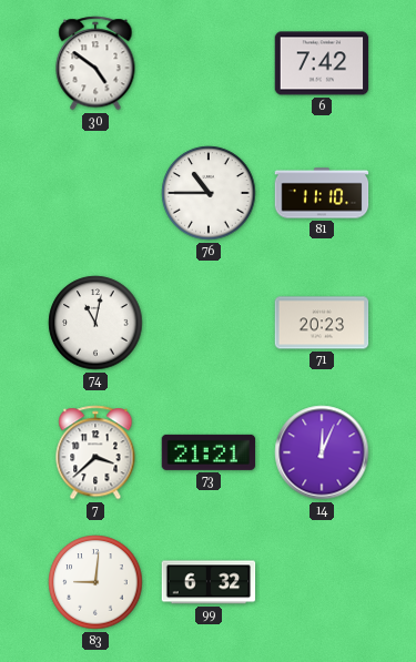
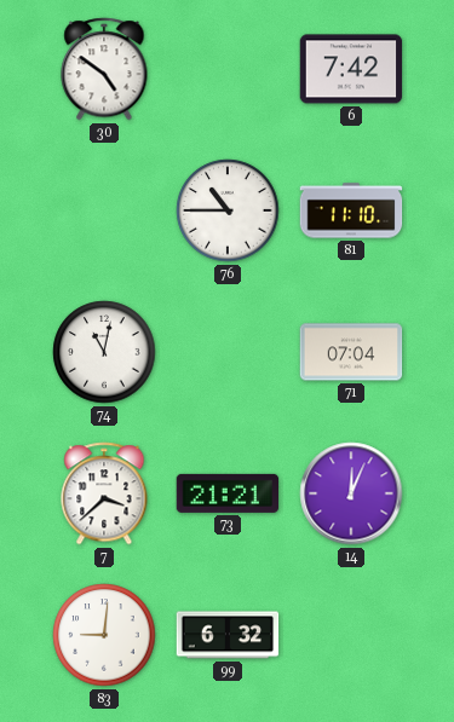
71: 20:23 -> 07:04 (351, 352)
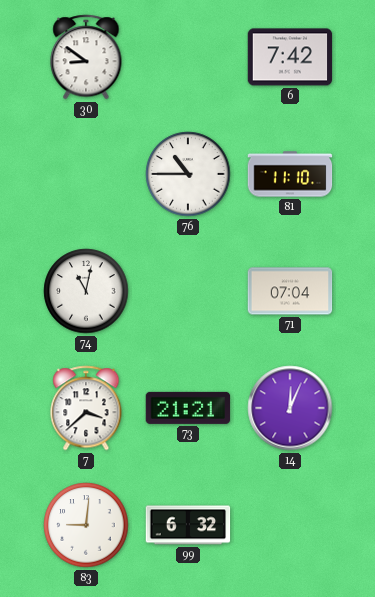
30: 4:51 -> 8:51 (86, 57)
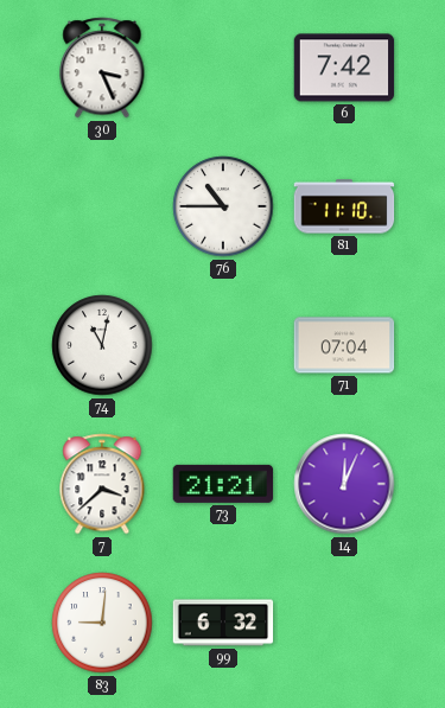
30: 8:51 -> 3:26 (102, 68)
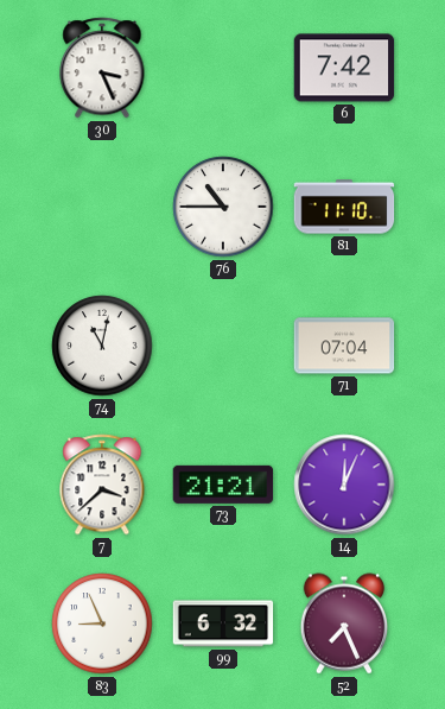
83: 9:01 -> 8:56 (102, 623)
52: none -> 7:26 (344, 623)
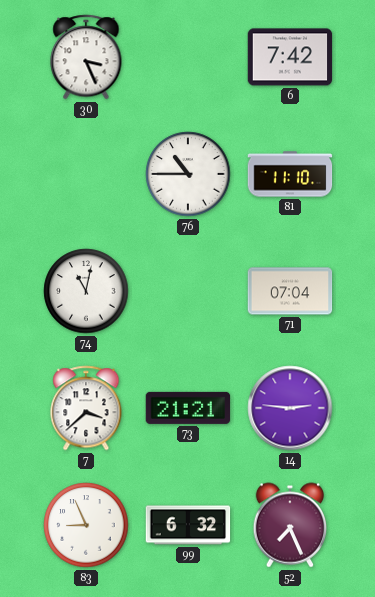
14: 12:04 -> 2:46 (290, 408)
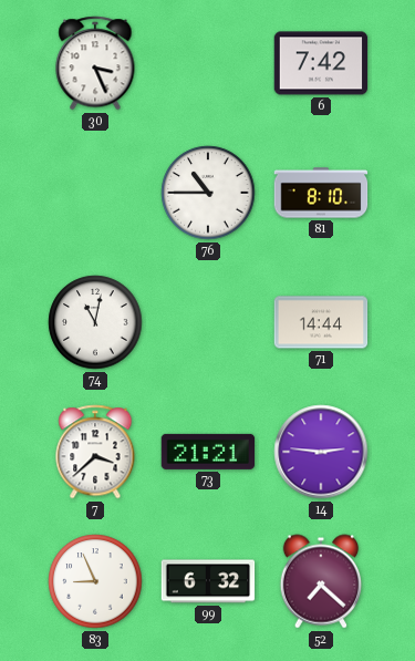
81: 11:10 -> 8:10 (321, 193)
71: 07:04 -> 14:44 (321, 322)
52: 7:26 -> 7:22 (321, 581)
